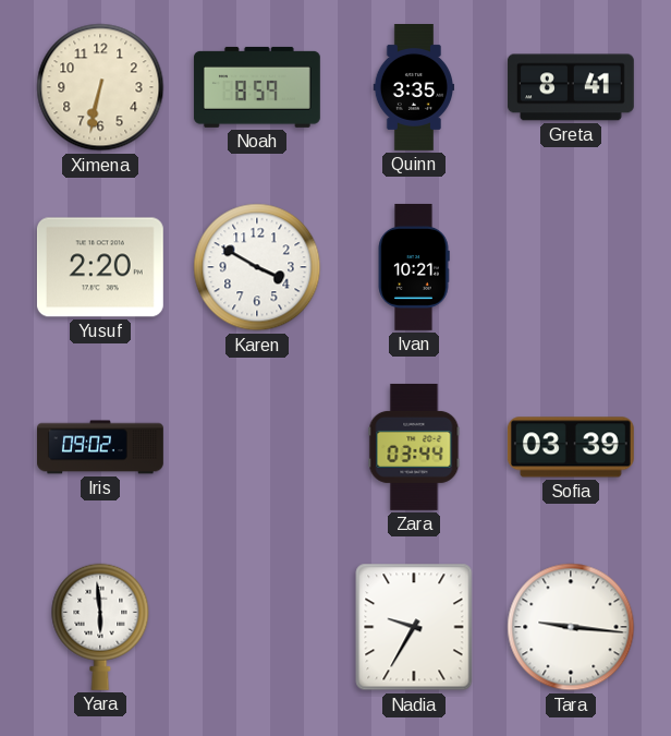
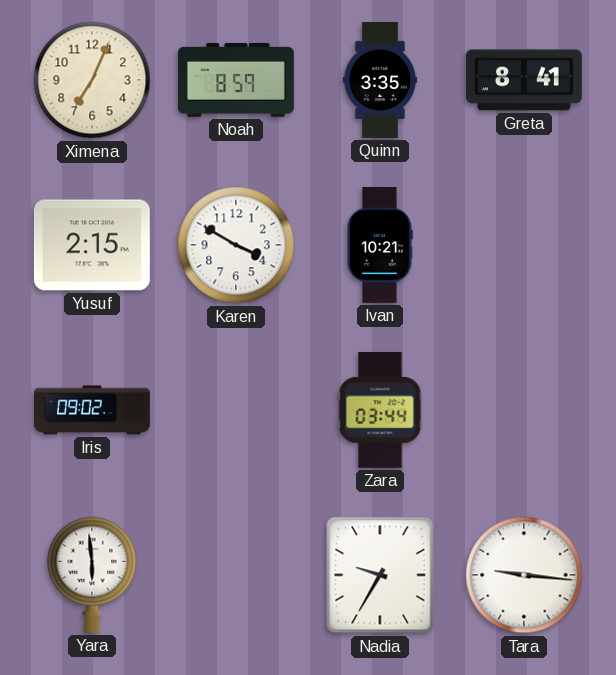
Ximena: 6:32 -> 7:04 (92, 80)
Yusuf: 2:20 -> 2:15 (92, 245)
Sofia: 03:39 -> none (571, 447)
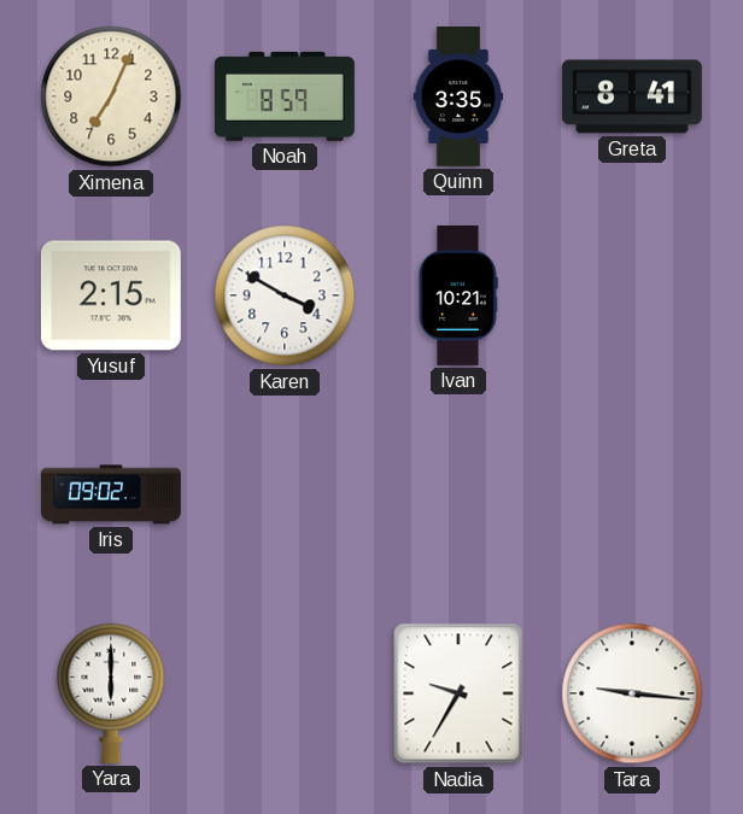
Zara: 03:44 -> none (380, 410)
Yara: 5:59 -> 6:00 (111, 693)
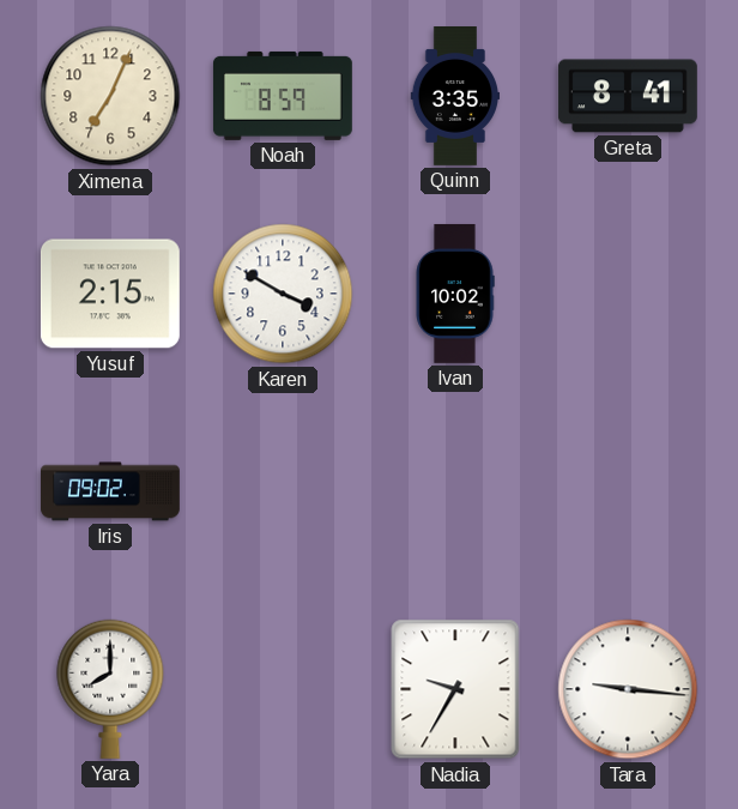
Ivan: 10:21 -> 10:02 (455, 294)
Yara: 6:00 -> 8:00 (110, 689)
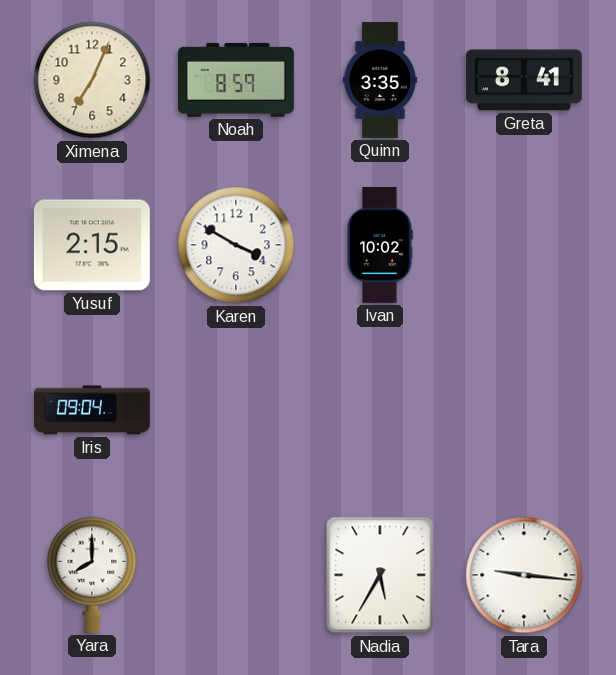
Iris: 09:02 -> 09:04 (93, 410)
Nadia: 9:35 -> 5:35 (380, 575)
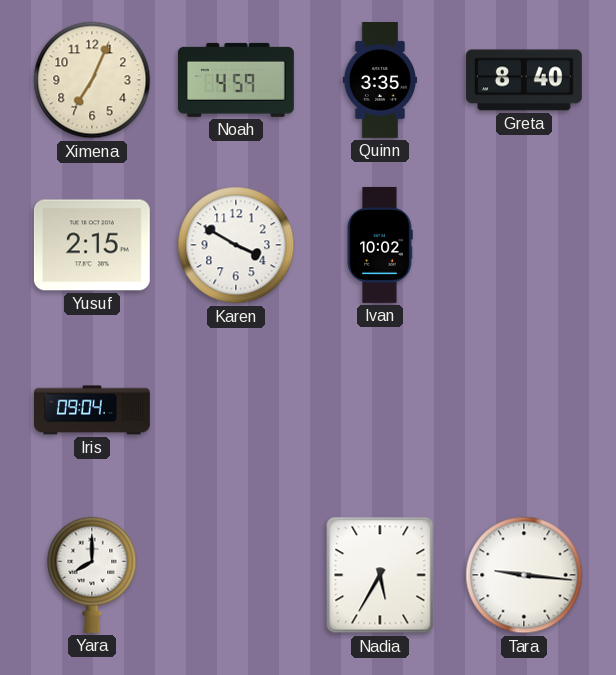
Noah: 8:59 -> 4:59 (236, 80)
Greta: 8:41 -> 8:40 (524, 80)
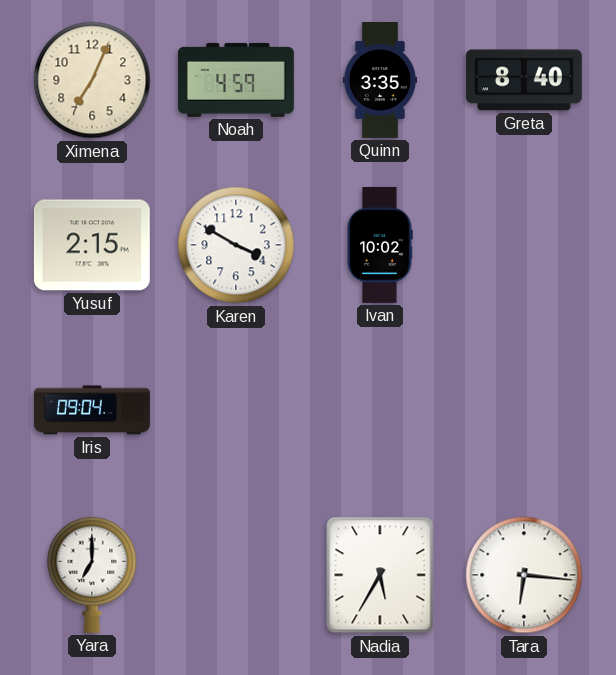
Yara: 8:00 -> 7:00 (92, 575)
Tara: 9:16 -> 6:16 (524, 575)
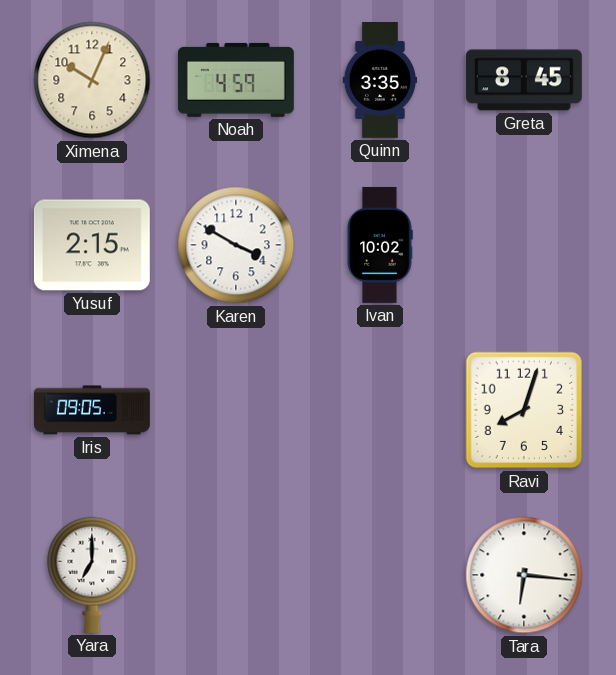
Ximena: 7:04 -> 10:04 (92, 80)
Greta: 8:40 -> 8:45 (524, 80)
Iris: 09:04 -> 09:05 (93, 410)
Ravi: none -> 8:03 (524, 410)
Nadia: 5:35 -> none (380, 575)
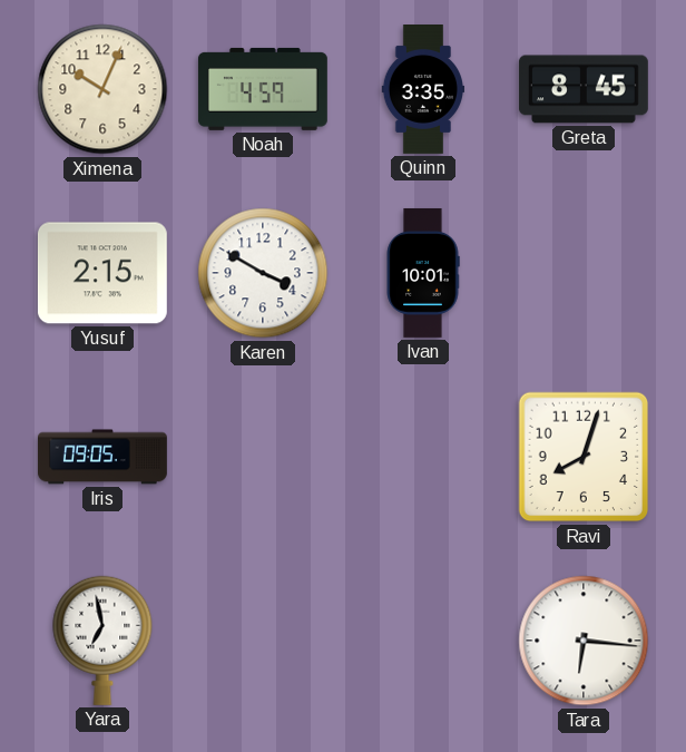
Ivan: 10:02 -> 10:01 (423, 273)
Yara: 7:00 -> 6:58 (102, 641)
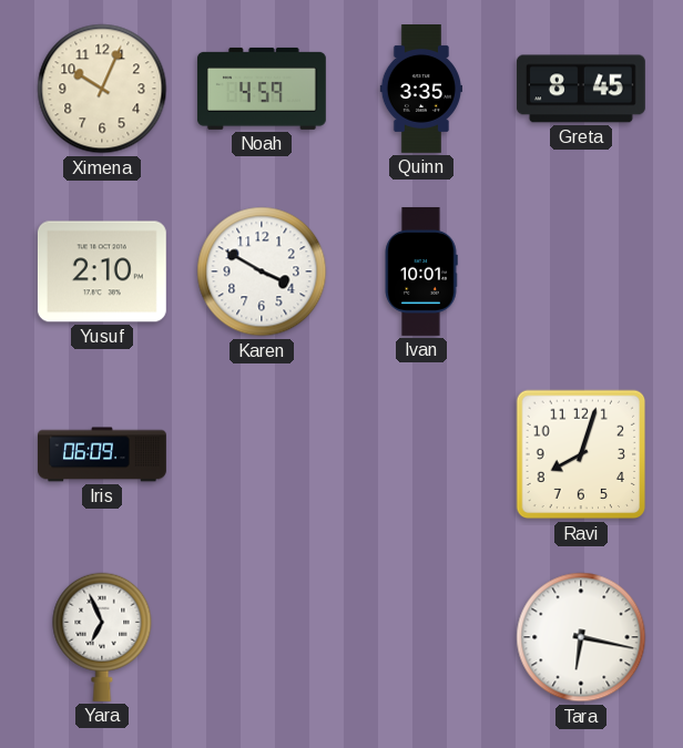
Yusuf: 2:15 -> 2:10 (102, 271)
Iris: 09:05 -> 06:09 (103, 454)
Yara: 6:58 -> 6:56 (102, 637)
Tara: 6:16 -> 6:17 (581, 637)
